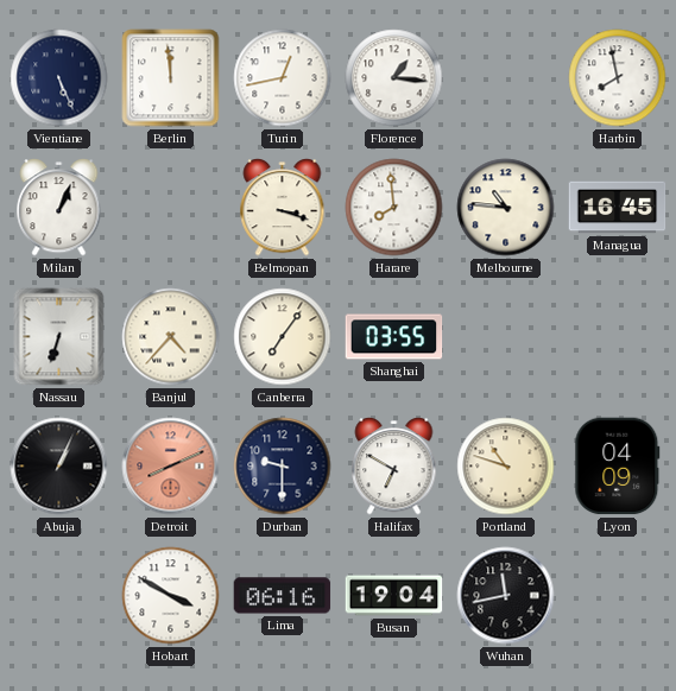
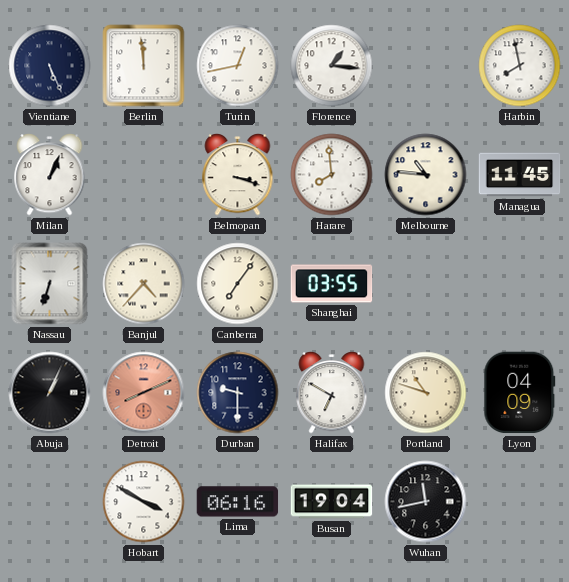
Managua: 16:45 -> 11:45 (520, 175)
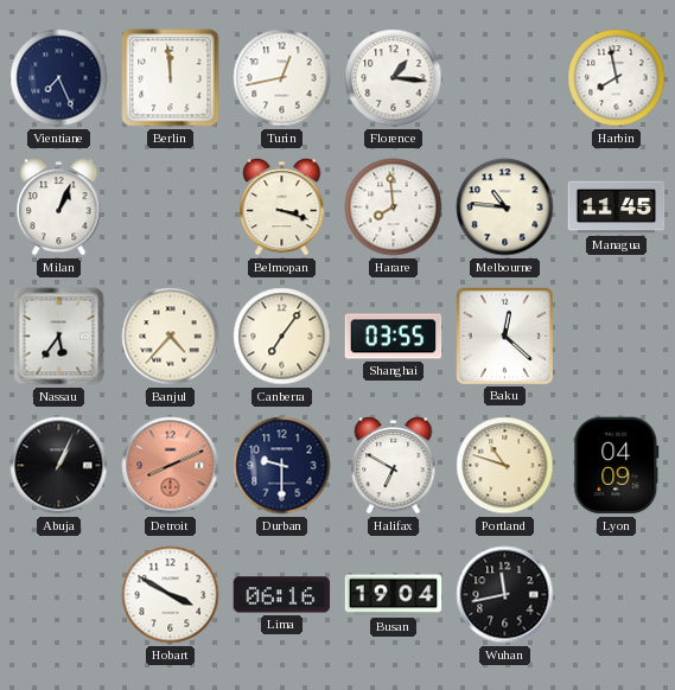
Vientiane: 5:26 -> 7:26 (59, 78)
Nassau: 6:33 -> 5:36 (59, 337)
Baku: none -> 12:22 (504, 336)
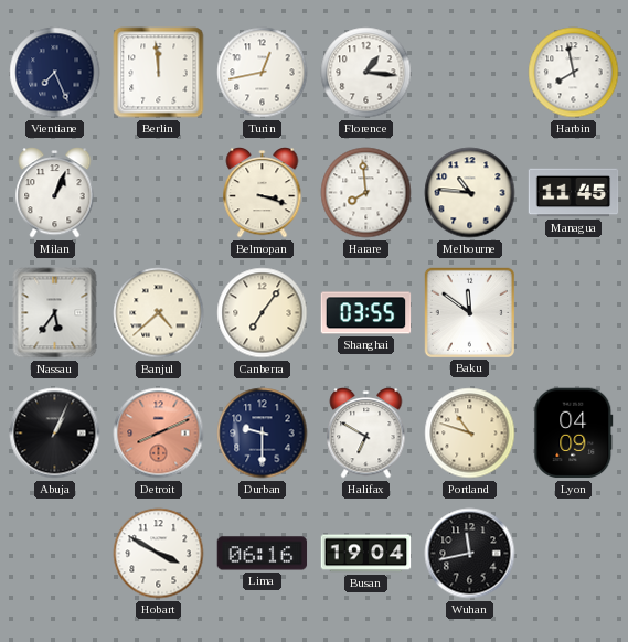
Banjul: 4:37 -> 4:38 (159, 313)
Baku: 12:22 -> 11:51 (469, 312)
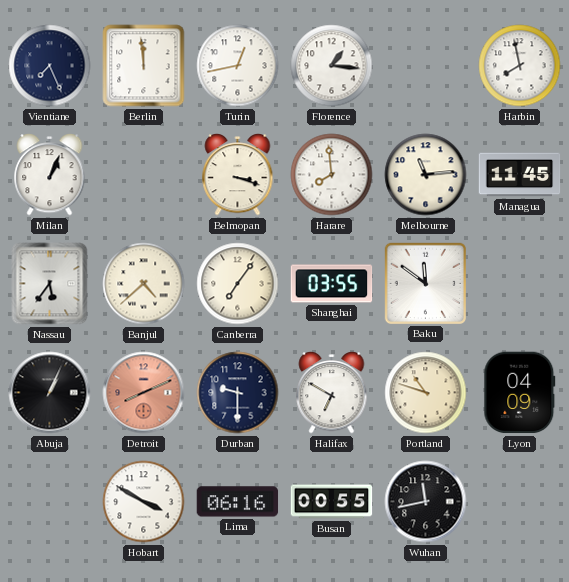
Melbourne: 10:46 -> 11:14 (426, 175)
Busan: 19:04 -> 00:55 (332, 502)
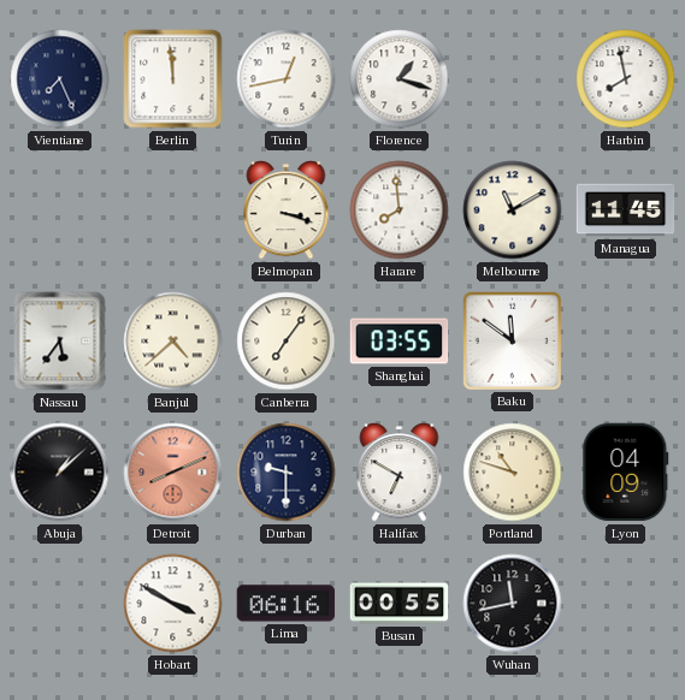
Florence: 1:16 -> 1:18 (400, 79)
Milan: 1:04 -> none (50, 175)
Melbourne: 11:14 -> 11:10 (513, 210)
Abuja: 1:04 -> 1:08 (60, 473)
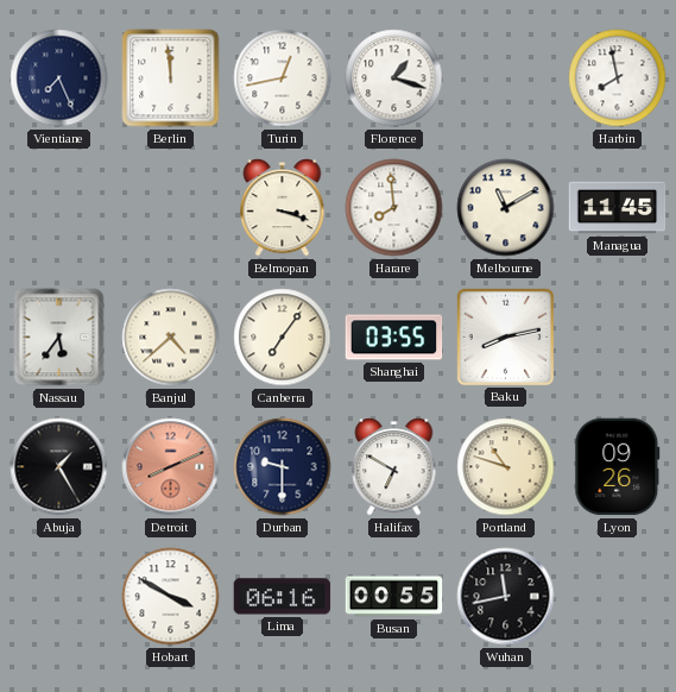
Baku: 11:51 -> 8:13 (505, 336)
Abuja: 1:08 -> 1:25 (59, 467)
Lyon: 04:09 -> 09:26 (618, 467)
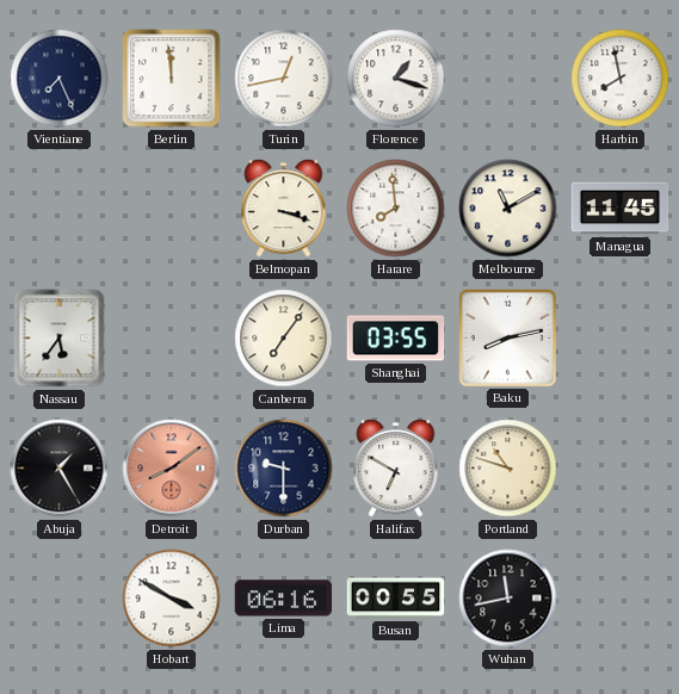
Banjul: 4:38 -> none (171, 338)
Detroit: 8:11 -> 8:09 (172, 469)
Lyon: 09:26 -> none (618, 467)
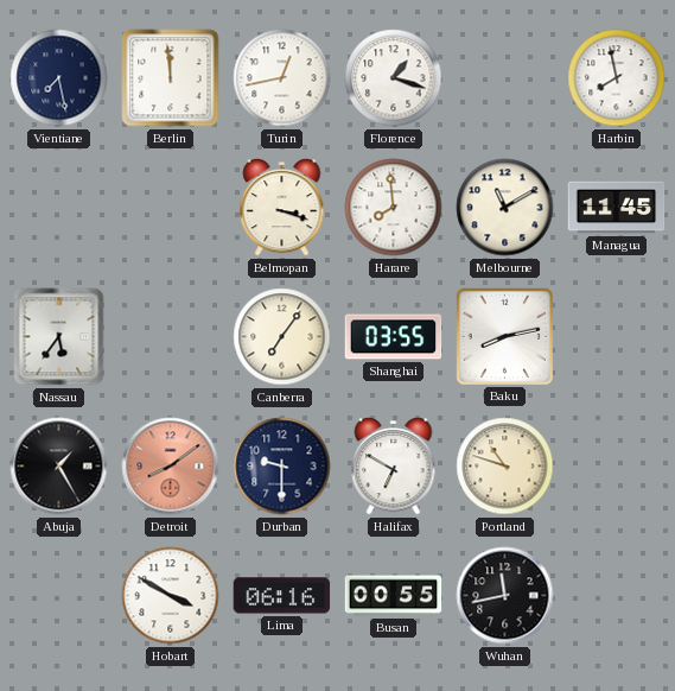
Vientiane: 7:26 -> 7:28 (59, 78)
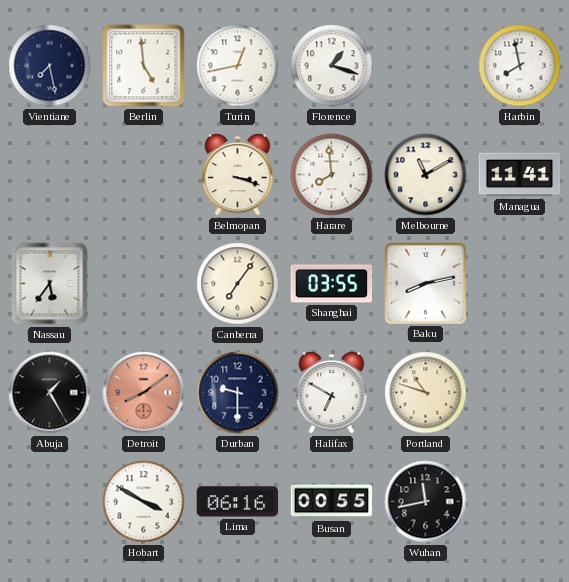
Berlin: 11:59 -> 4:59 (144, 66)
Managua: 11:45 -> 11:41 (520, 175)
